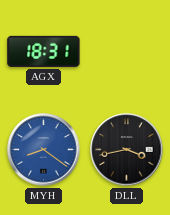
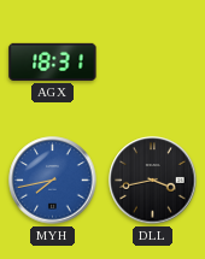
MYH: 8:21 -> 7:43 (53, 181)
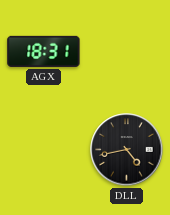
MYH: 7:43 -> none (53, 181)
DLL: 3:43 -> 4:43 (127, 150)
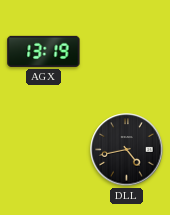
AGX: 18:31 -> 13:19 (44, 51)
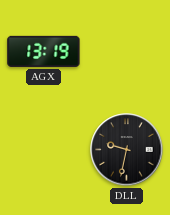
DLL: 4:43 -> 9:32 (127, 150)
